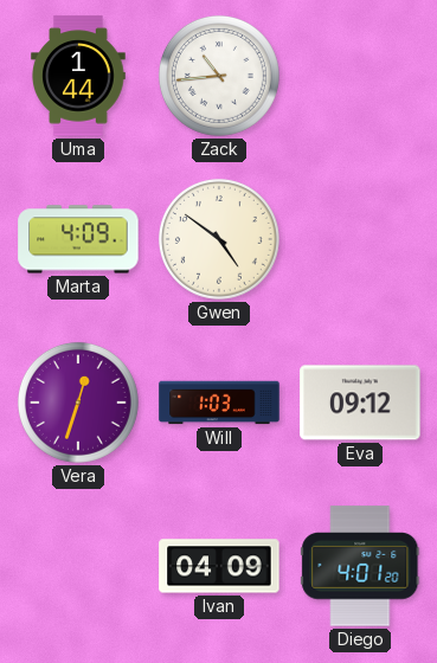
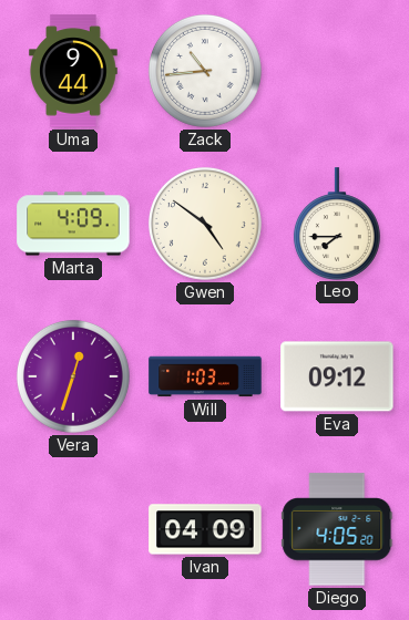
Uma: 1:44 -> 9:44 (73, 71)
Leo: none -> 7:45 (337, 224)
Diego: 4:01 -> 4:05 (337, 529)
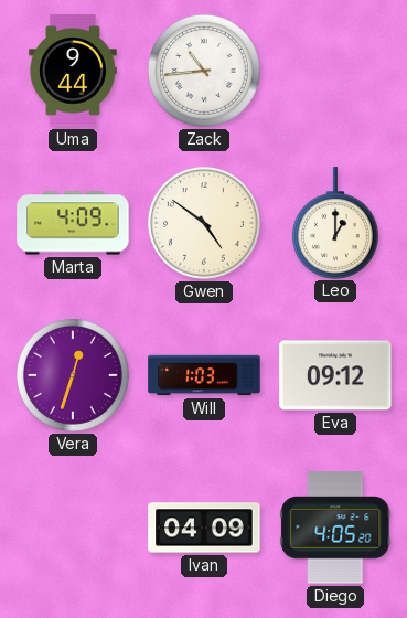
Leo: 7:45 -> 1:00 (335, 223)
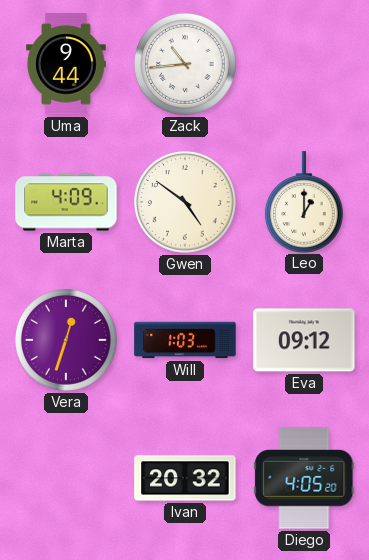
Ivan: 04:09 -> 20:32 (185, 478)
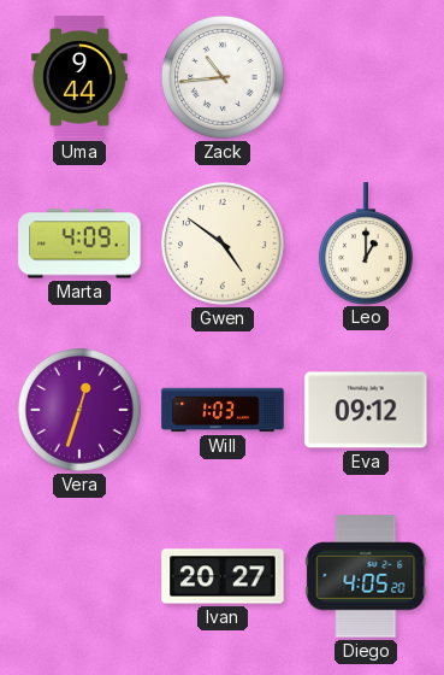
Ivan: 20:32 -> 20:27 (223, 576)
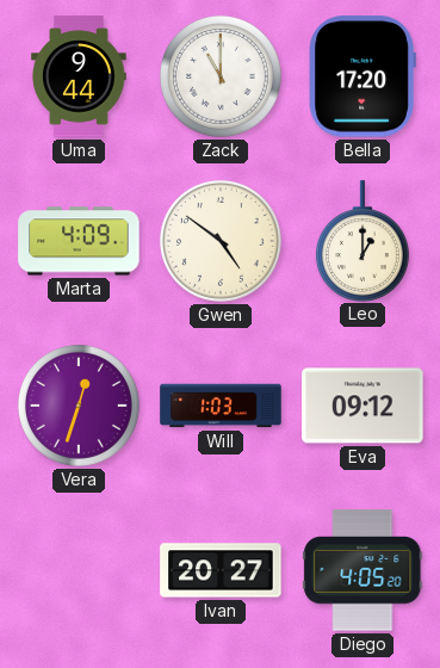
Zack: 10:44 -> 11:00 (221, 76)
Bella: none -> 17:20 (362, 76)
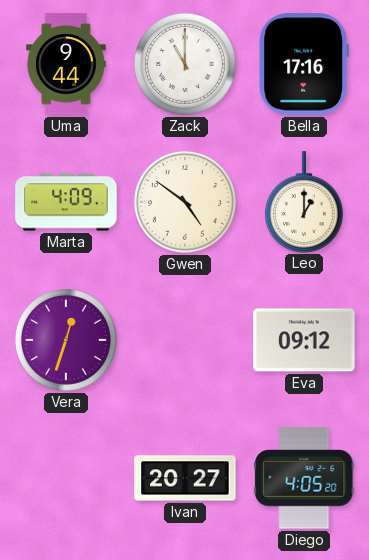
Bella: 17:20 -> 17:16 (304, 64)
Will: 1:03 -> none (221, 406)
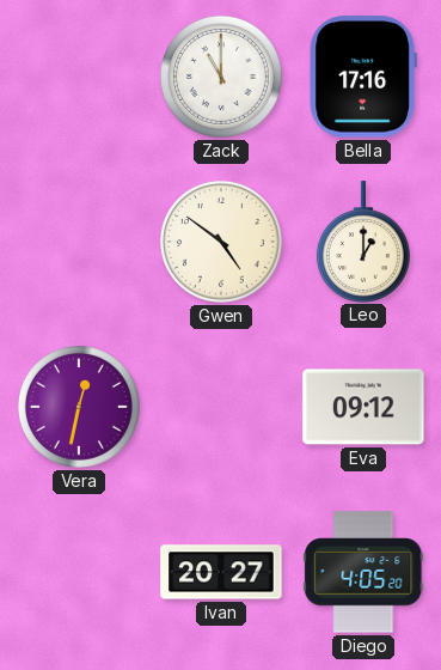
Uma: 9:44 -> none (66, 64)
Marta: 4:09 -> none (66, 202)
Vera: 12:33 -> 12:32 (79, 407)
